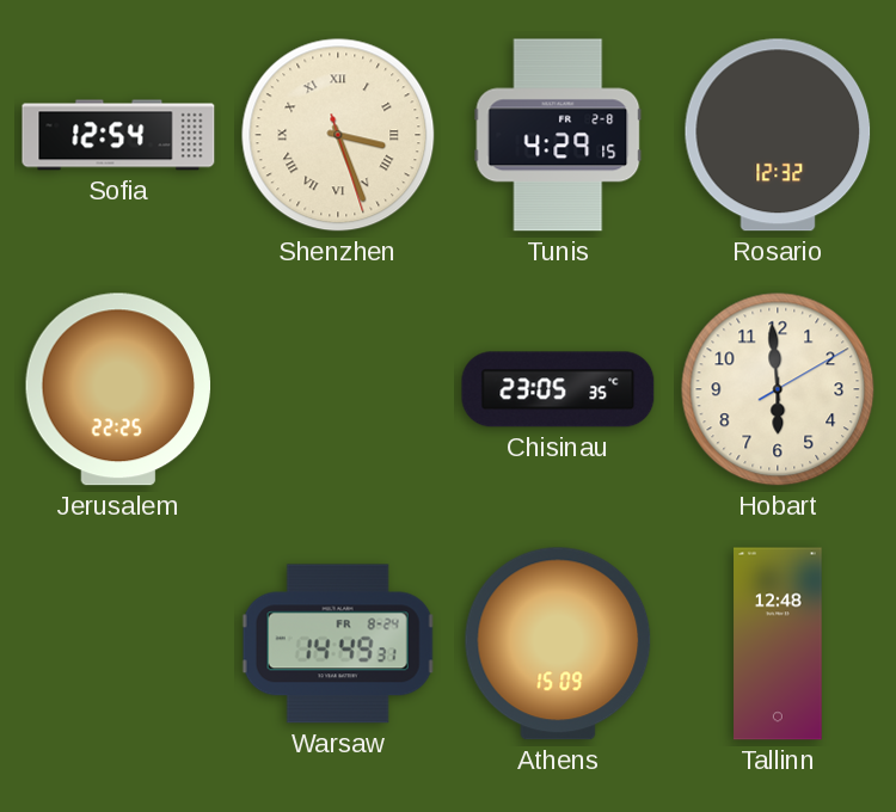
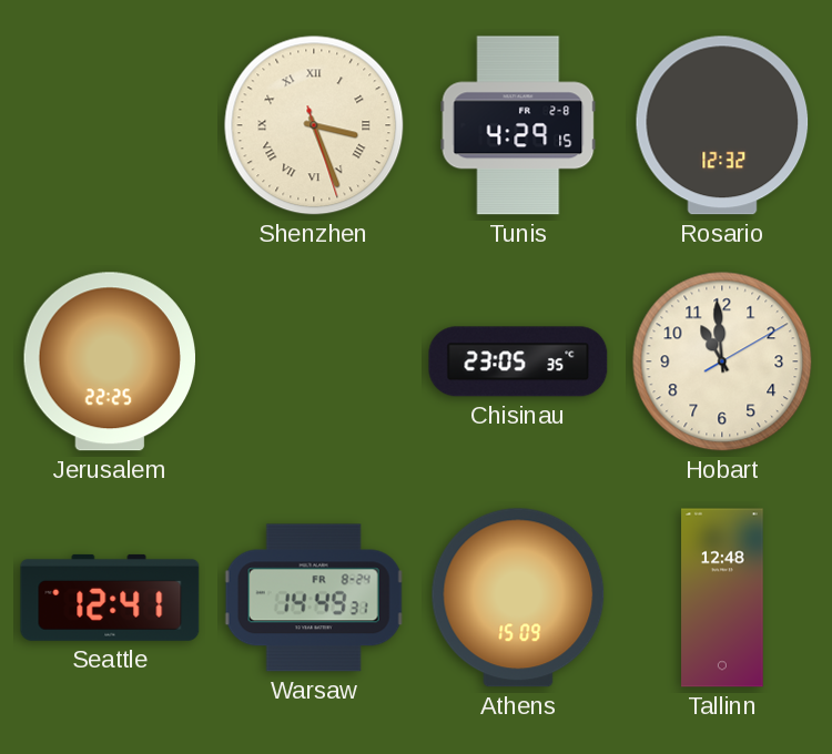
Sofia: 12:54 -> none (118, 135)
Hobart: 5:59 -> 10:59 (722, 361)
Seattle: none -> 12:41 (110, 598)
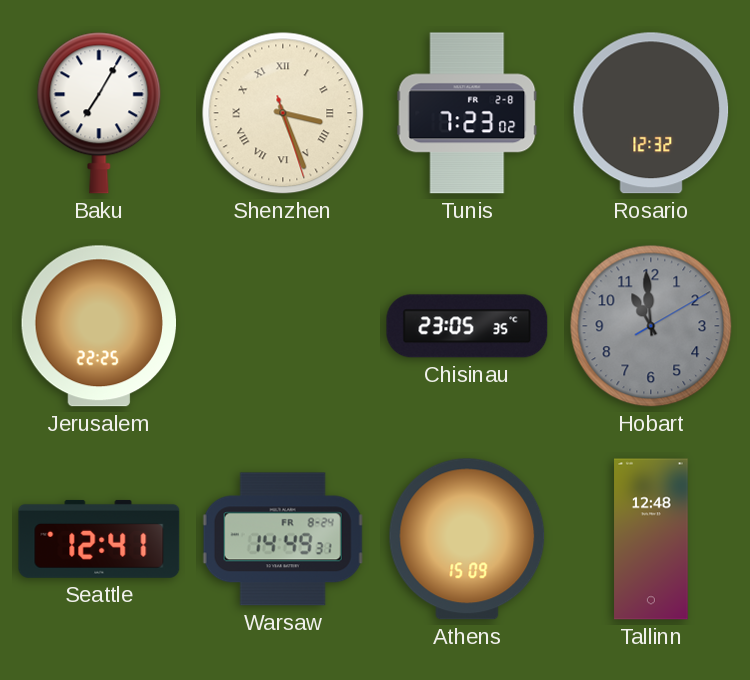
Baku: none -> 7:05 (99, 113)
Tunis: 4:29 -> 7:23 (467, 113)
Hobart dial: cream -> grey (651, 326)
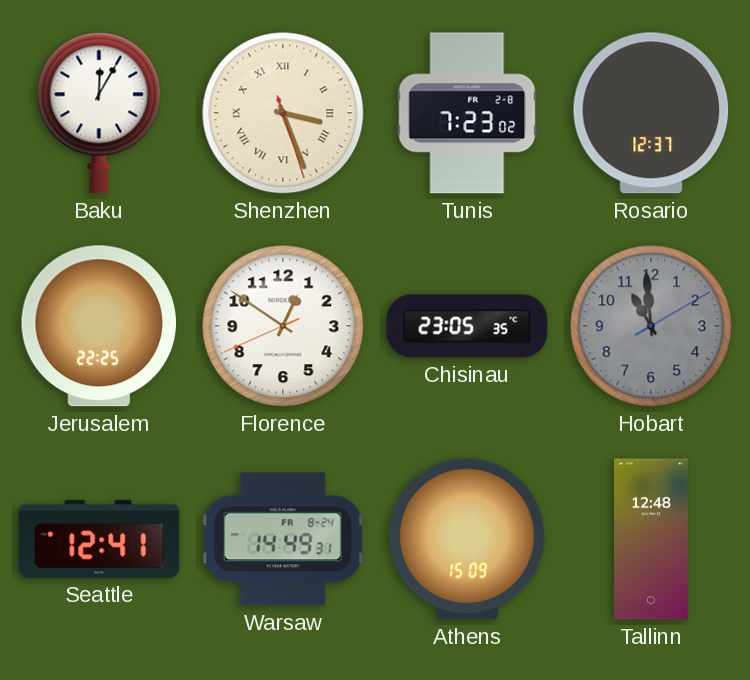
Baku: 7:05 -> 12:05 (99, 113)
Rosario: 12:32 -> 12:37 (651, 113)
Florence: none -> 12:50 (283, 326)
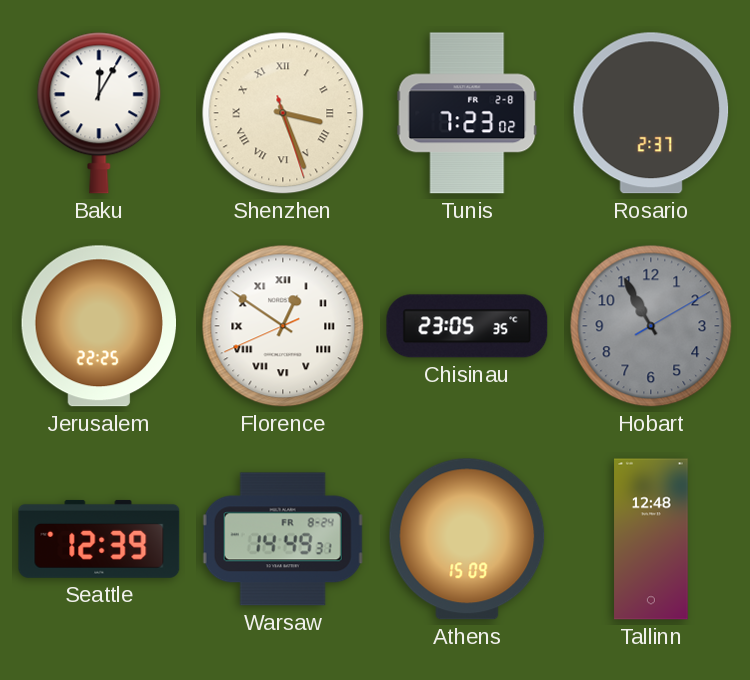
Rosario: 12:37 -> 2:37 (651, 113)
Florence numerals: Arabic -> Roman (283, 326)
Hobart: 10:59 -> 10:55 (651, 326)
Seattle: 12:41 -> 12:39 (99, 539)
